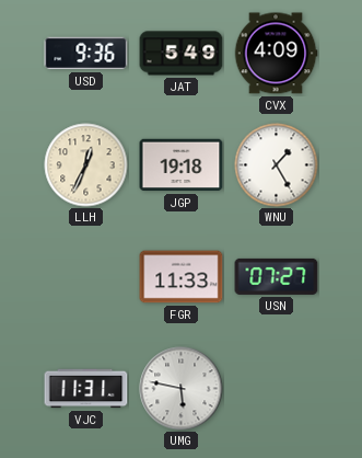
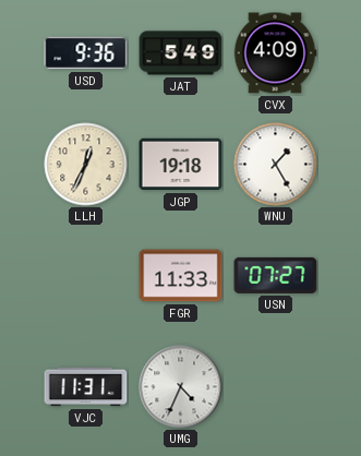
UMG: 5:47 -> 4:34 (181, 387)
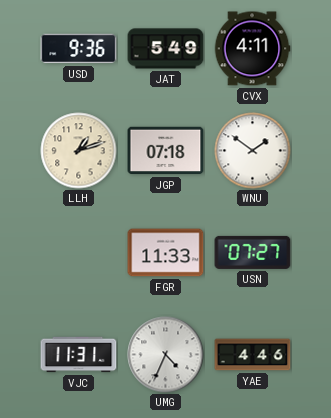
CVX: 4:09 -> 4:11 (252, 49)
LLH: 12:34 -> 1:12 (79, 151)
JGP: 19:18 -> 07:18 (166, 151)
WNU: 1:25 -> 1:51 (253, 151)
YAE: none -> 4:46 (253, 355)
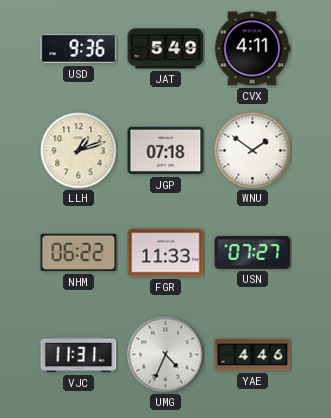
NHM: none -> 06:22 (79, 253)
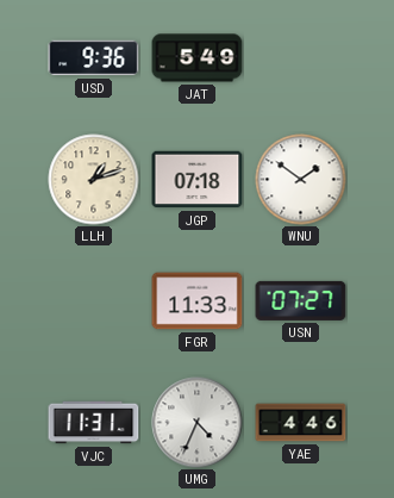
CVX: 4:11 -> none (252, 49)
NHM: 06:22 -> none (79, 253)
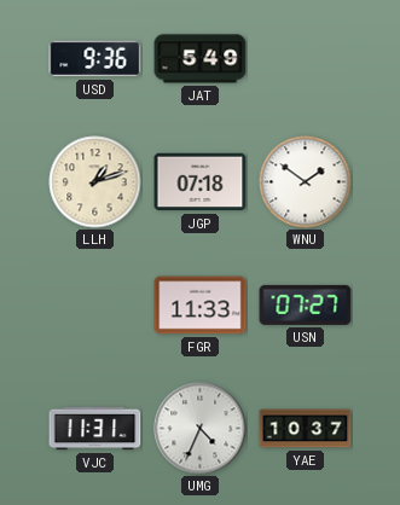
YAE: 4:46 -> 10:37 (306, 429)
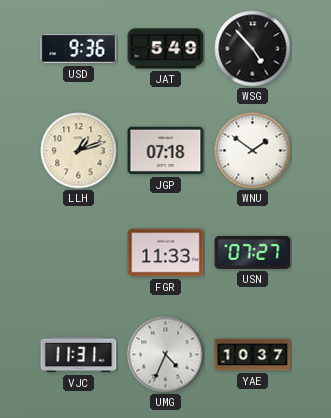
WSG: none -> 4:53 (253, 49)
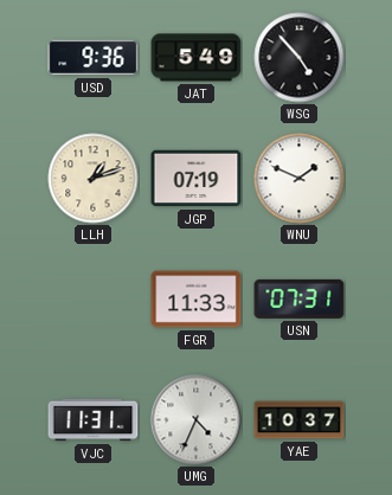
JGP: 07:18 -> 07:19 (197, 179)
WNU: 1:51 -> 1:49 (300, 179)
USN: 07:27 -> 07:31 (300, 298)
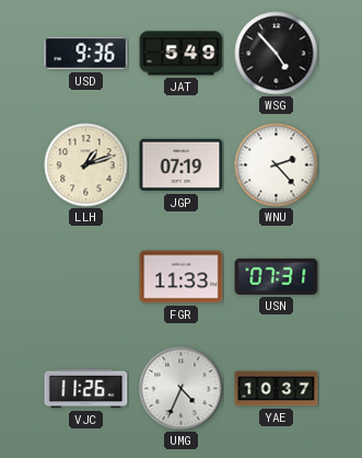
WNU: 1:49 -> 2:23 (277, 165)
VJC: 11:31 -> 11:26 (86, 389)
